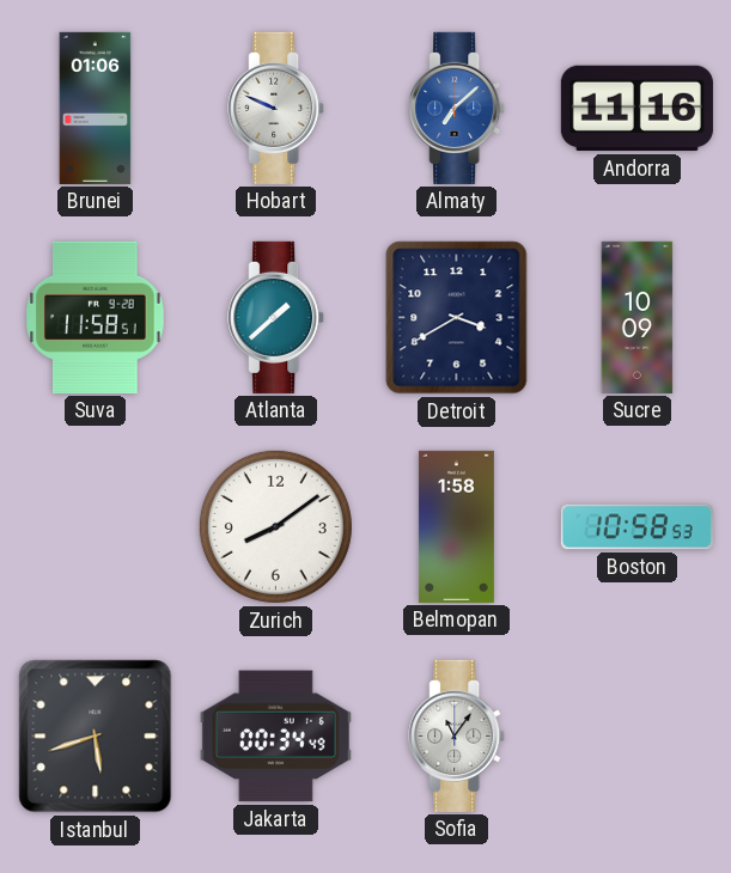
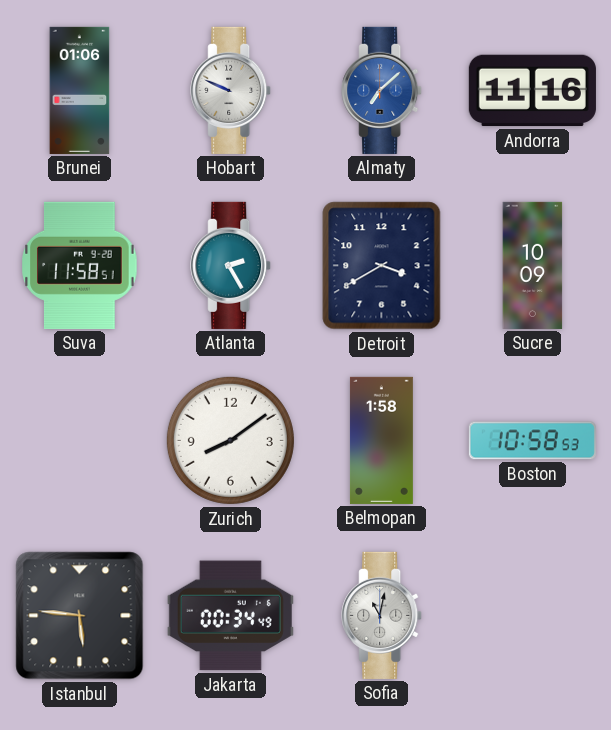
Atlanta: 1:38 -> 2:25 (231, 265)
Istanbul: 5:42 -> 5:46 (80, 616)
Sofia: 11:06 -> 11:02 (382, 615)
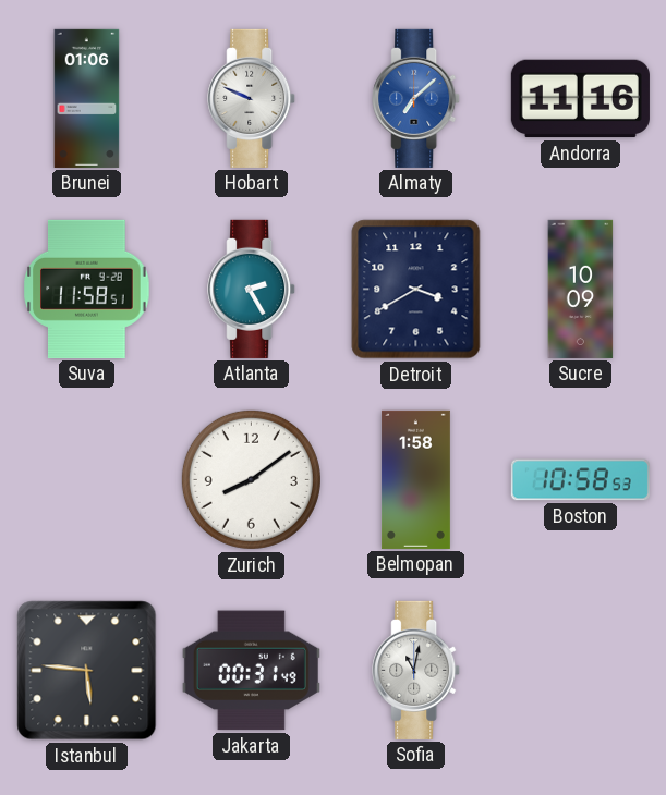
Jakarta: 00:34 -> 00:31 (251, 671)
